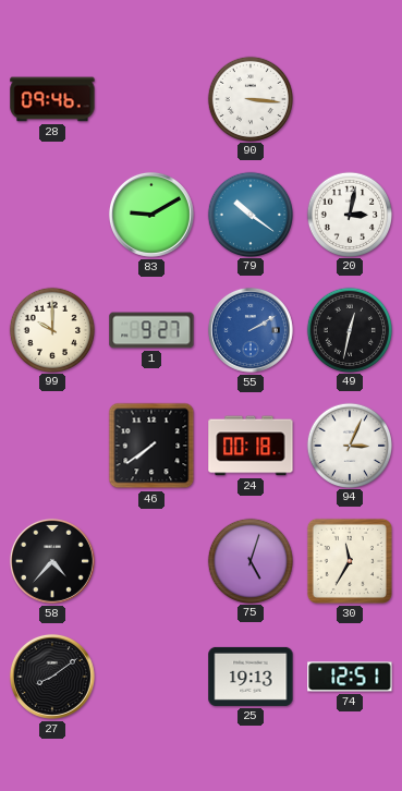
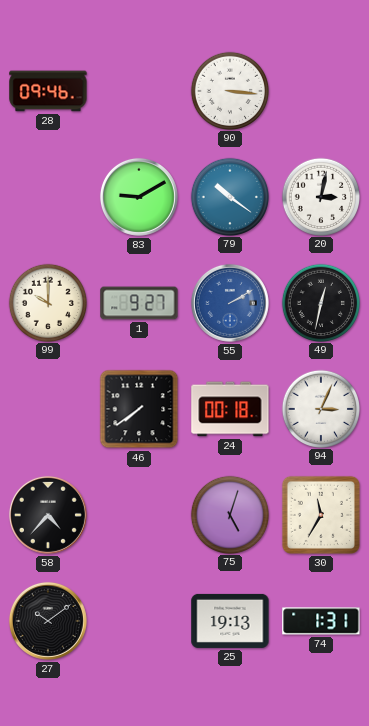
27: 8:09 -> 10:09 (48, 621)
74: 12:51 -> 1:31 (321, 621)
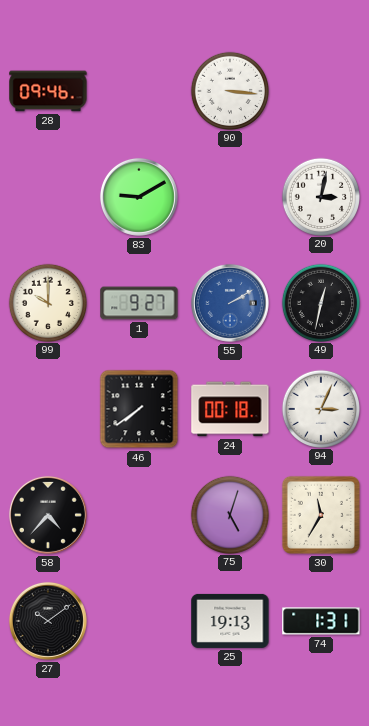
79: 10:21 -> none (229, 196)
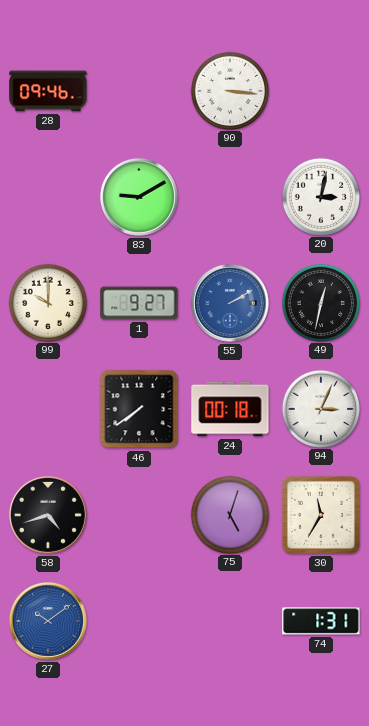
58: 4:37 -> 4:42 (48, 515)
27 dial: black -> blue (48, 621)
25: 19:13 -> none (230, 621)
